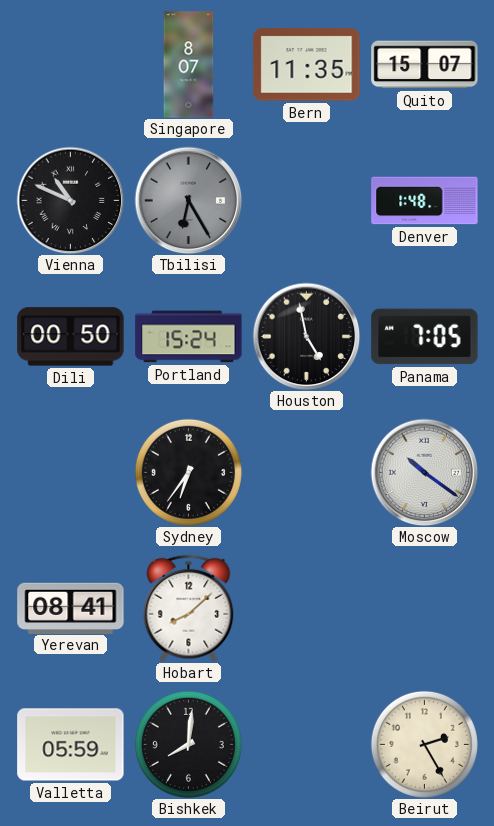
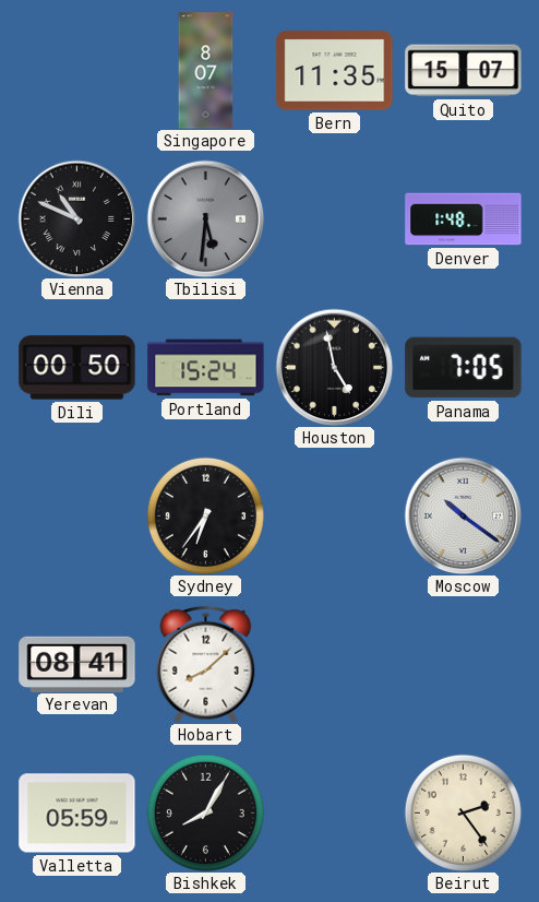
Tbilisi: 6:25 -> 5:31 (205, 218)
Bishkek: 8:01 -> 8:05 (205, 812)
Beirut: 2:25 -> 2:24 (463, 812)
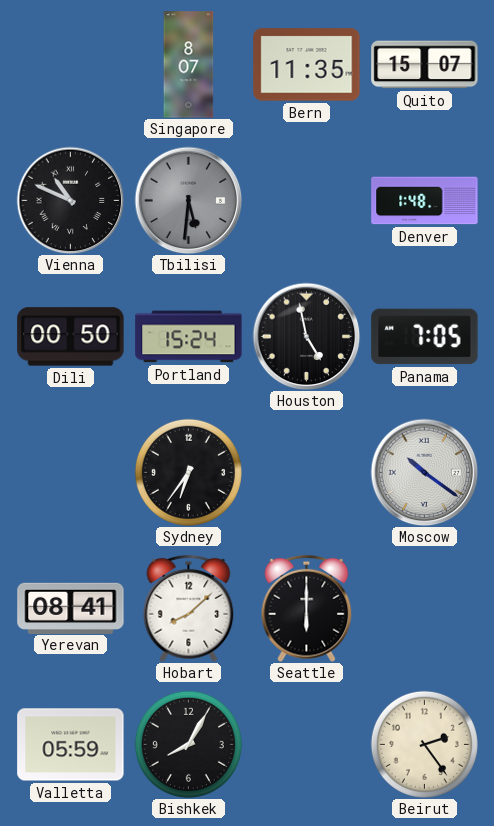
Seattle: none -> 6:00 (307, 608)
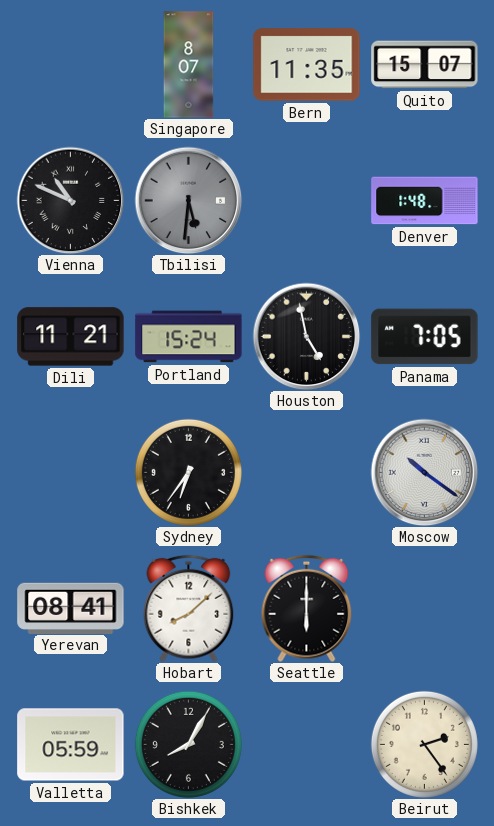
Dili: 00:50 -> 11:21 (71, 337)
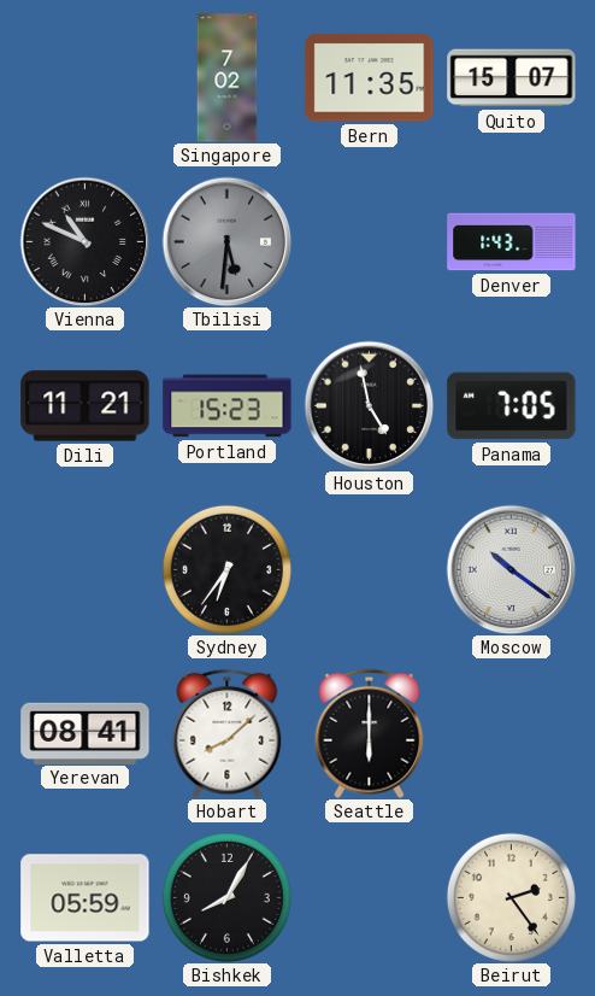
Singapore: 8:07 -> 7:02 (228, 78)
Denver: 1:48 -> 1:43 (512, 242)
Portland: 15:24 -> 15:23 (228, 406)
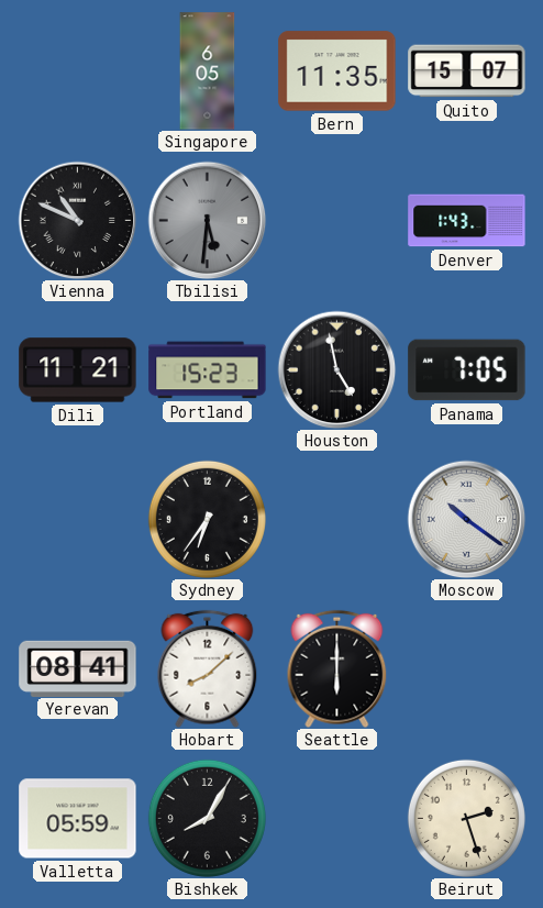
Singapore: 7:02 -> 6:05 (208, 71)
Beirut: 2:24 -> 2:27 (466, 818)
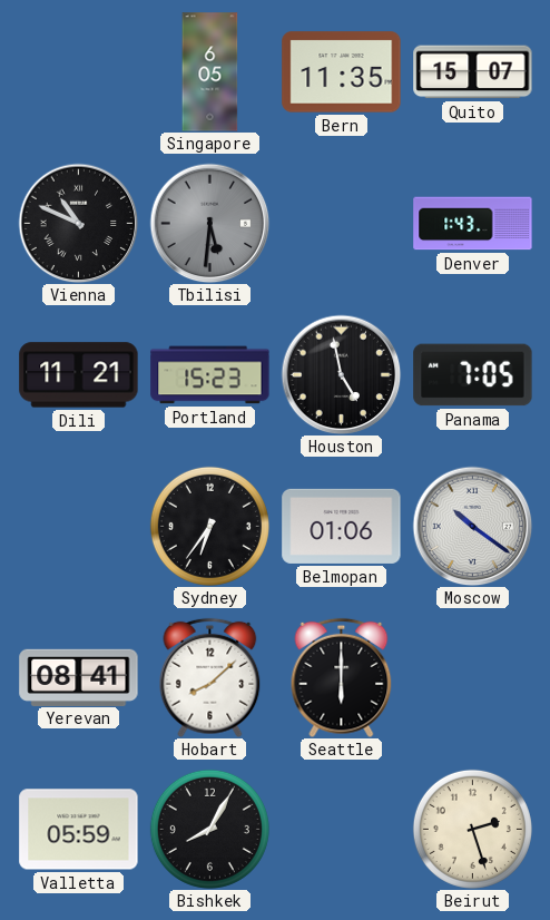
Belmopan: none -> 01:06 (342, 526)
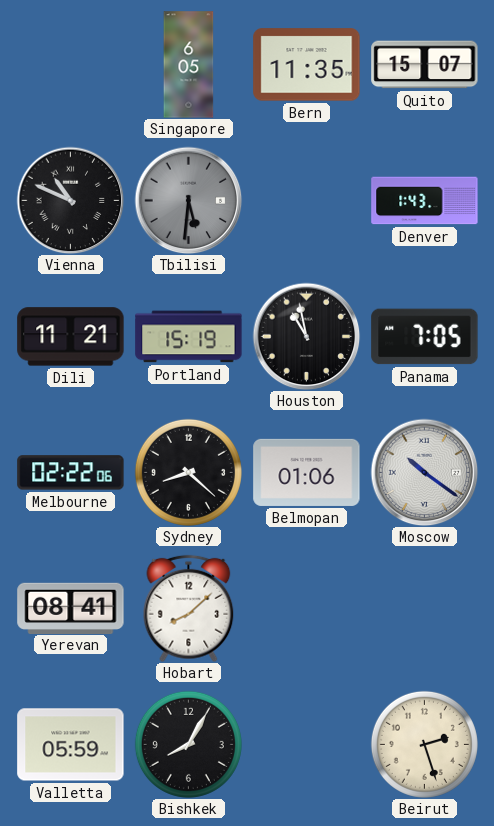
Portland: 15:23 -> 15:19 (189, 337)
Houston: 4:58 -> 10:58 (306, 336)
Melbourne: none -> 02:22 (71, 473)
Sydney: 6:36 -> 8:22 (188, 472)
Seattle: 6:00 -> none (342, 677)
